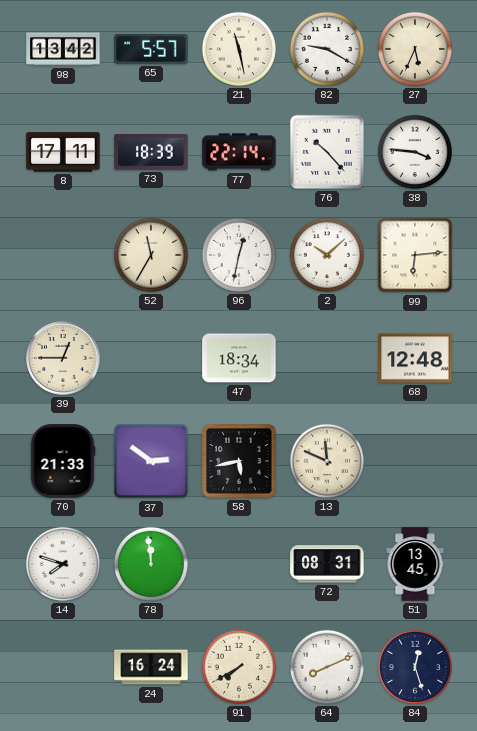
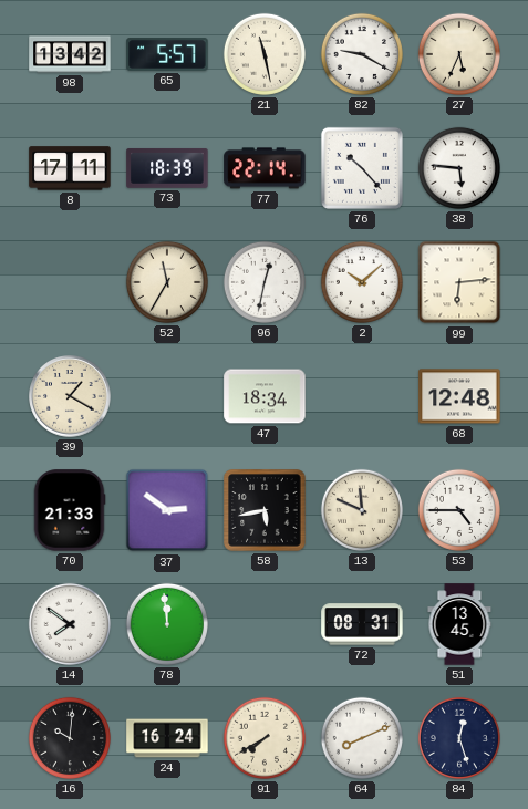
38: 3:46 -> 5:46 (459, 168)
39: 12:45 -> 1:20 (70, 396)
53: none -> 4:45 (459, 510)
14: 7:48 -> 7:51 (70, 624)
16: none -> 10:01 (70, 738)
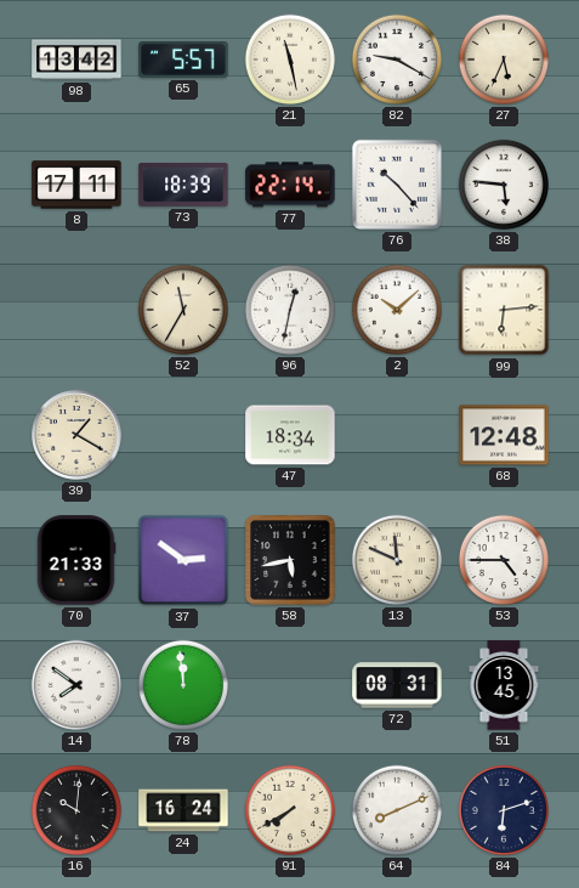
84: 12:27 -> 6:12 (504, 810)
